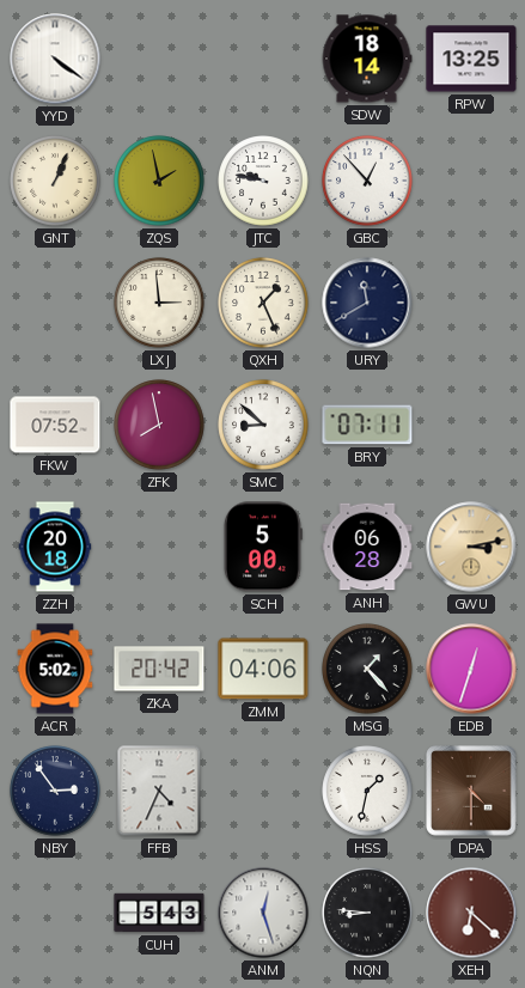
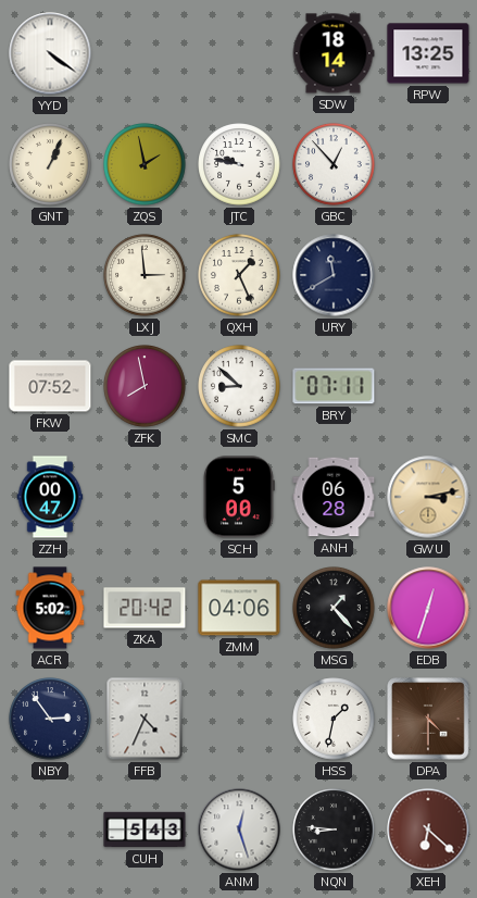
ZZH: 20:18 -> 00:47 (50, 497)
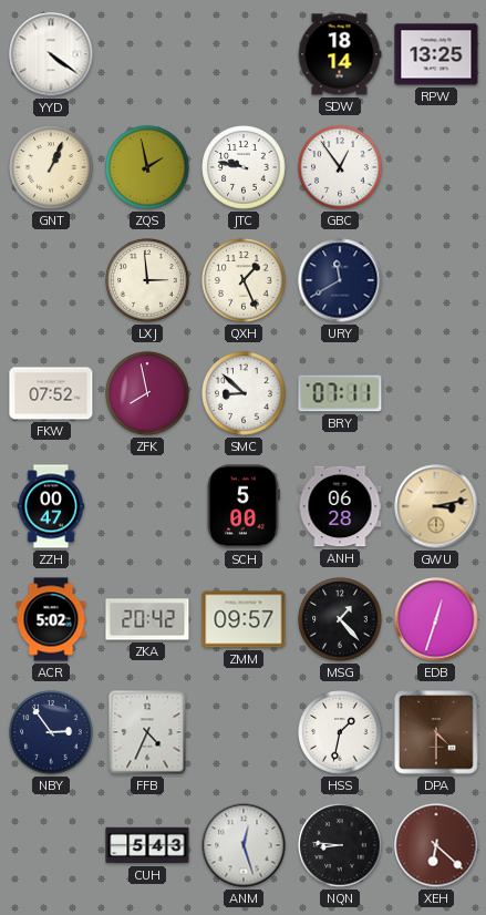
GBC: 12:53 -> 12:54 (340, 167)
ZMM: 04:06 -> 09:57 (244, 619)
